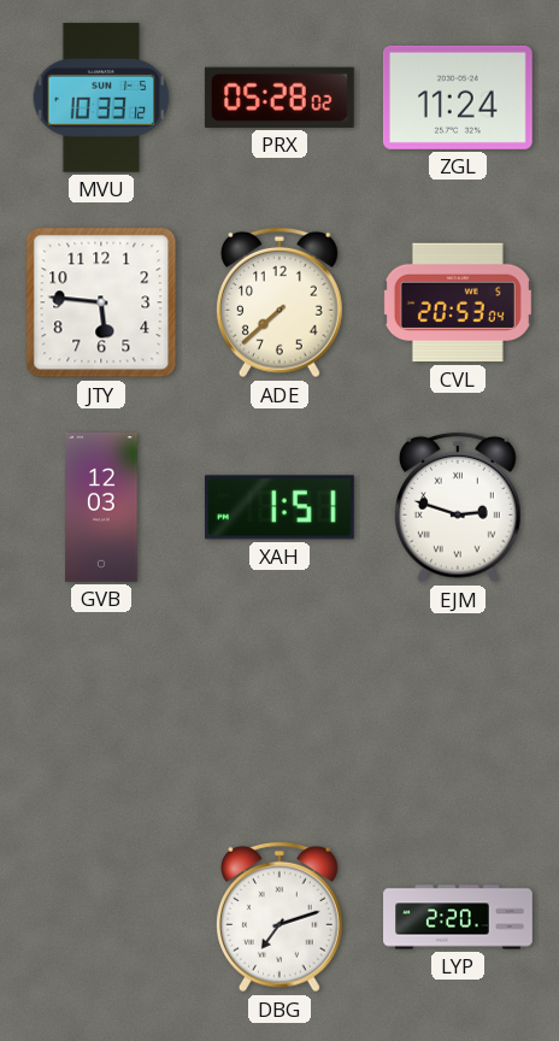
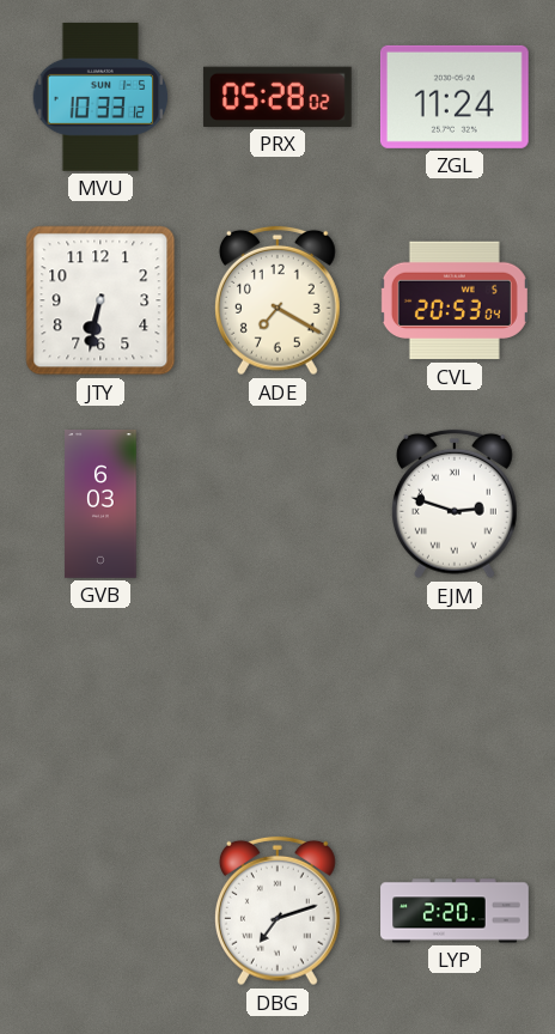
JTY: 5:46 -> 6:32 (100, 300)
ADE: 7:38 -> 7:20 (277, 300)
GVB: 12:03 -> 6:03 (100, 505)
XAH: 1:51 -> none (279, 507)
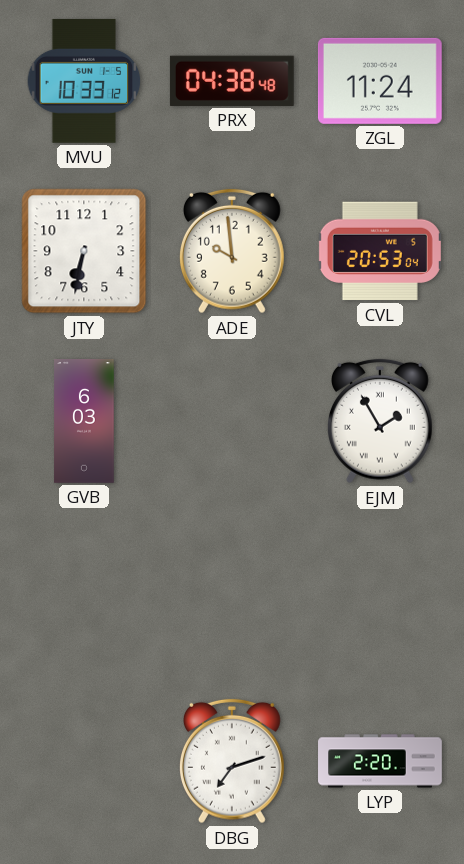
PRX: 05:28 -> 04:38 (232, 81)
ADE: 7:20 -> 9:59 (232, 251)
EJM: 2:48 -> 1:55 (380, 421)
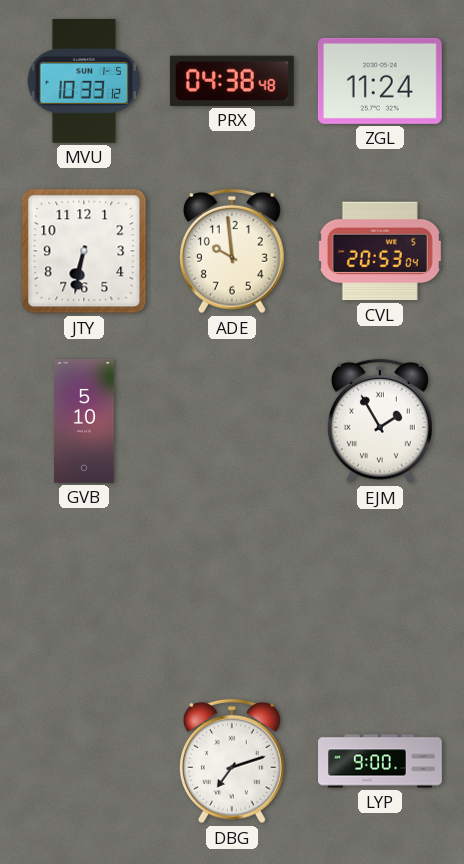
GVB: 6:03 -> 5:10 (84, 422)
LYP: 2:20 -> 9:00 (380, 761)
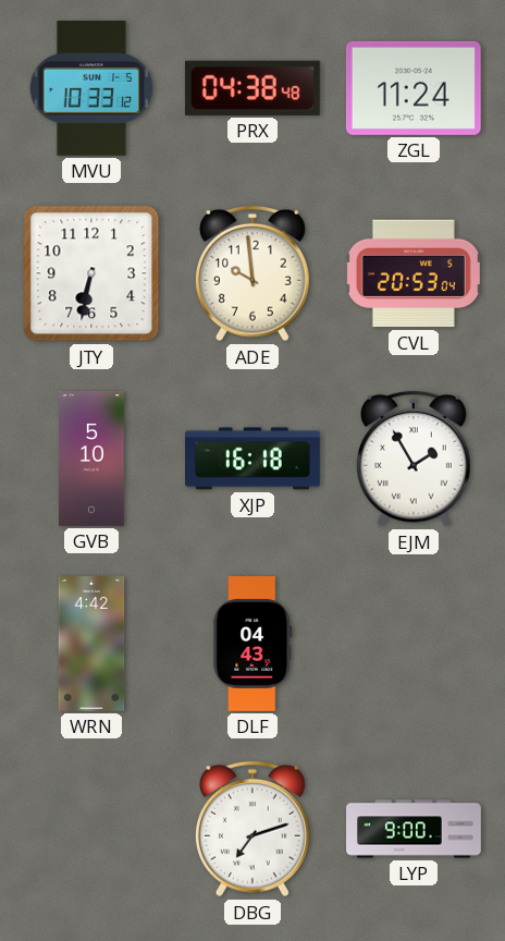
XJP: none -> 16:18 (254, 459)
WRN: none -> 4:42 (91, 645)
DLF: none -> 04:43 (253, 645)
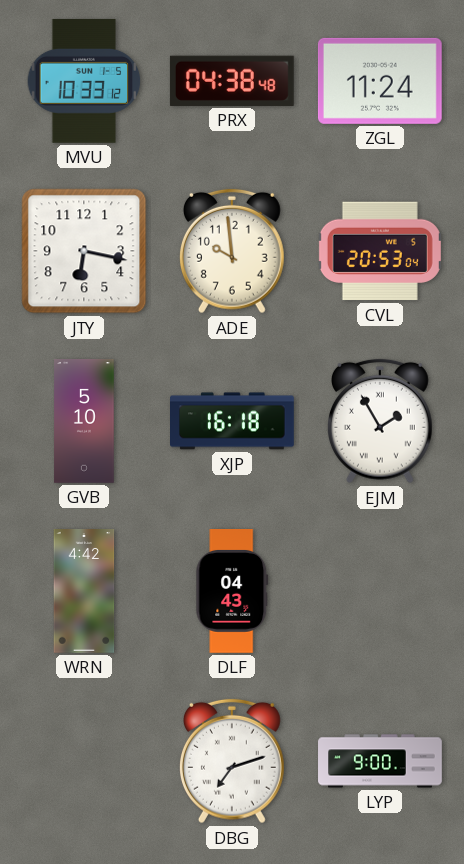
JTY: 6:32 -> 6:17 (84, 251)
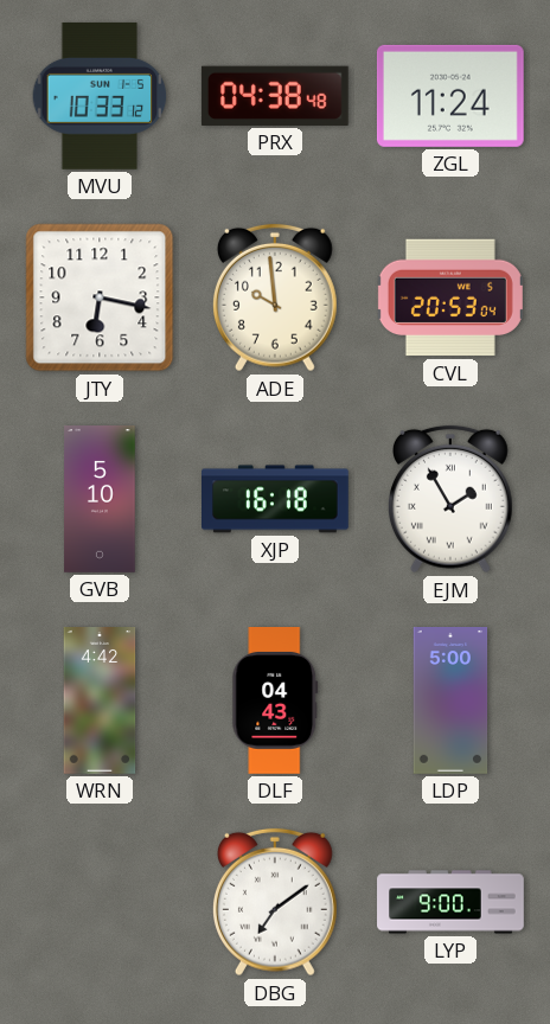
LDP: none -> 5:00 (450, 702)
DBG: 7:12 -> 7:09 (275, 902)
